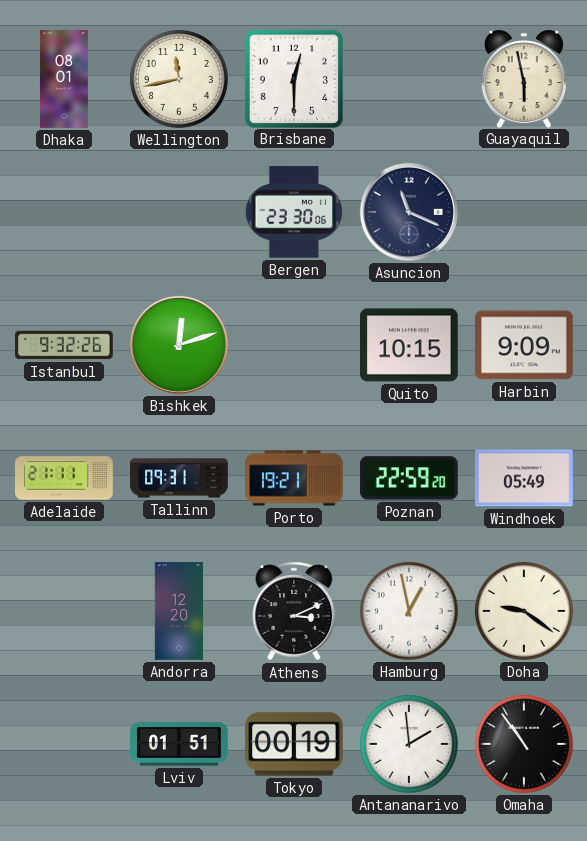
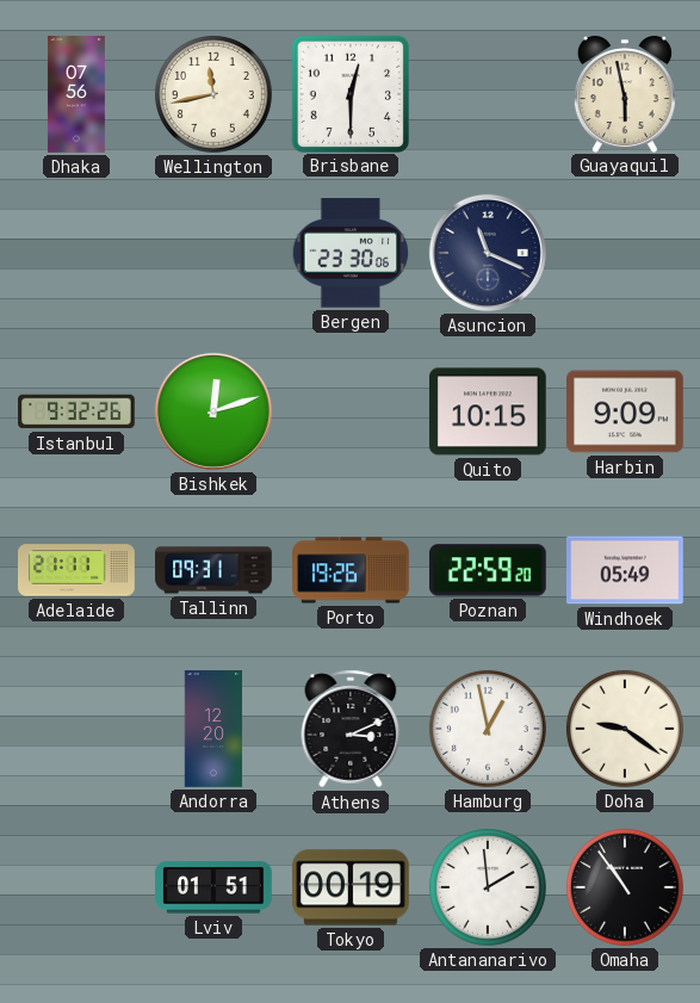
Dhaka: 08:01 -> 07:56 (76, 94)
Porto: 19:21 -> 19:26 (351, 570)
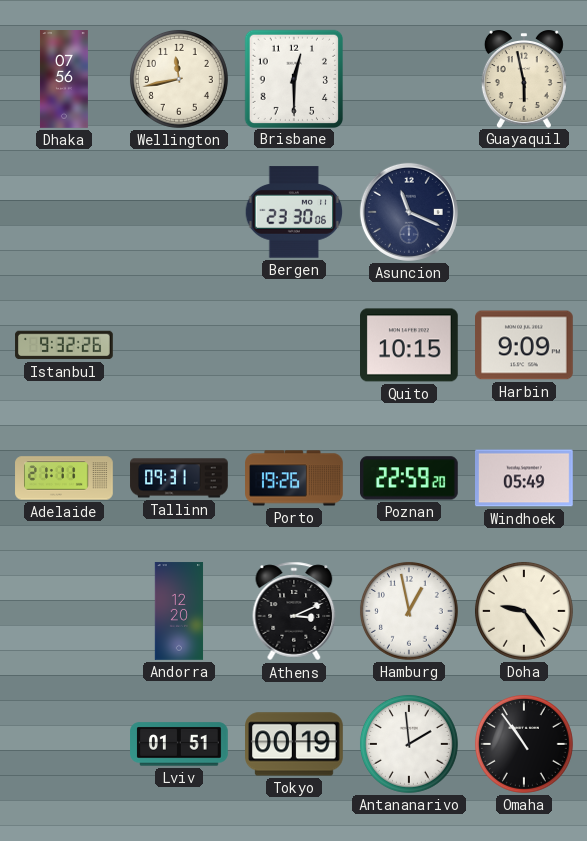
Bishkek: 12:12 -> none (213, 411)
Doha: 9:21 -> 9:24 (524, 611)
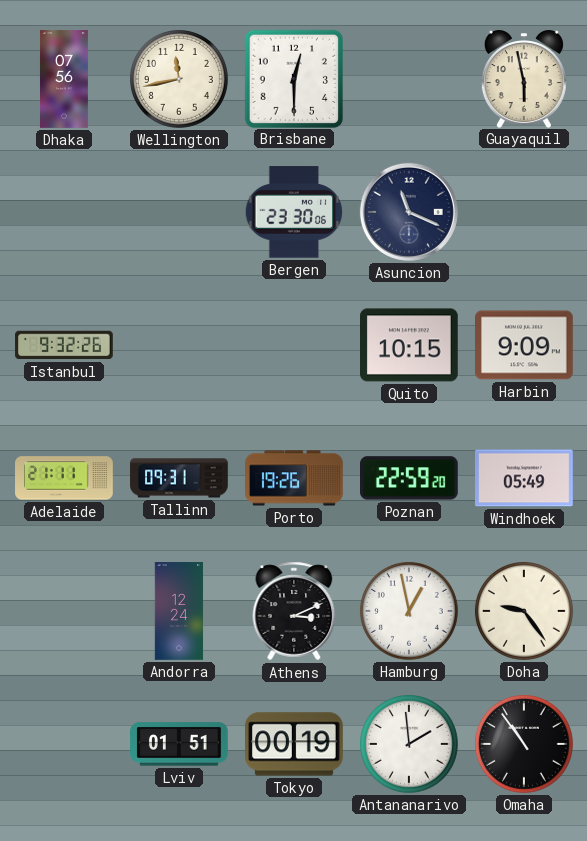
Andorra: 12:20 -> 12:24 (179, 611)
